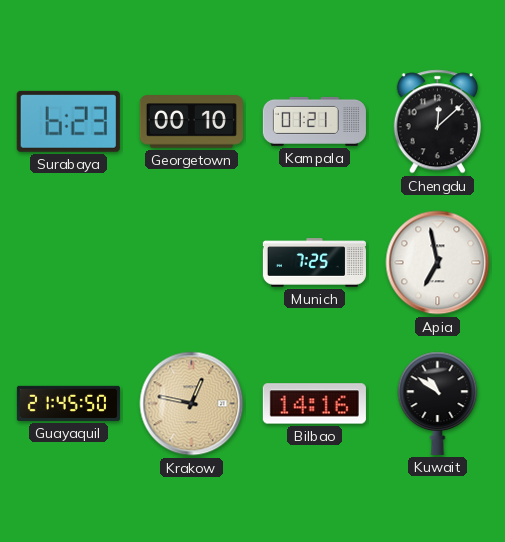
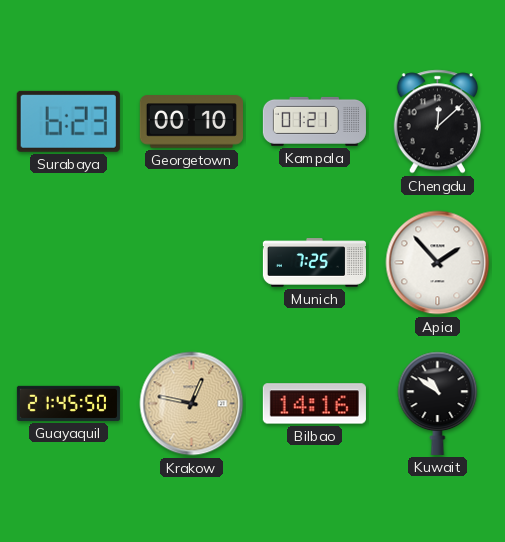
Apia: 6:58 -> 1:53 (438, 263)
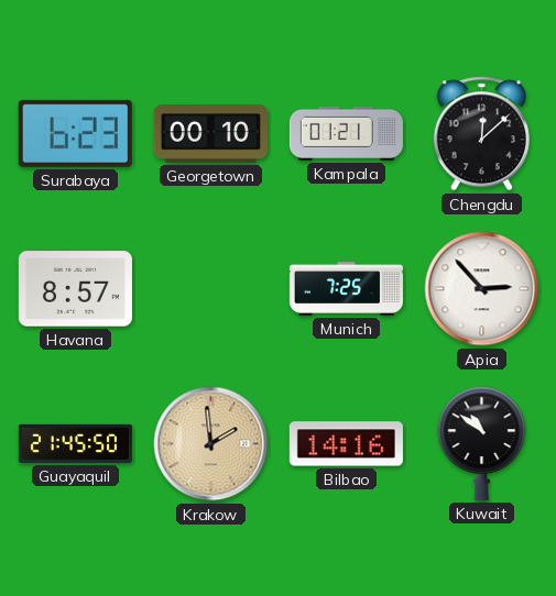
Havana: none -> 8:57 (75, 289)
Apia: 1:53 -> 2:53 (482, 289)
Krakow: 12:47 -> 1:59 (211, 444)
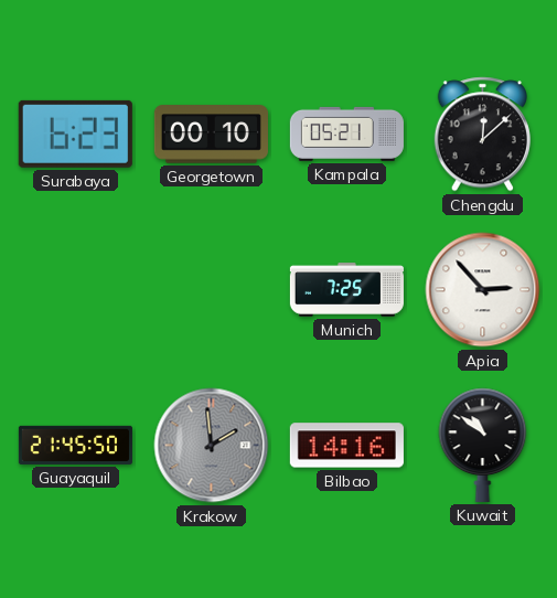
Kampala: 01:21 -> 05:21 (346, 134)
Havana: 8:57 -> none (75, 289)
Krakow dial: champagne -> grey (212, 446)
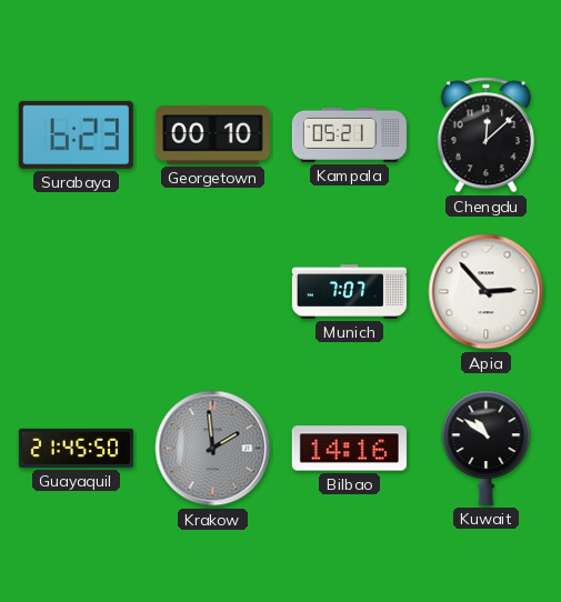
Munich: 7:25 -> 7:07 (349, 292)
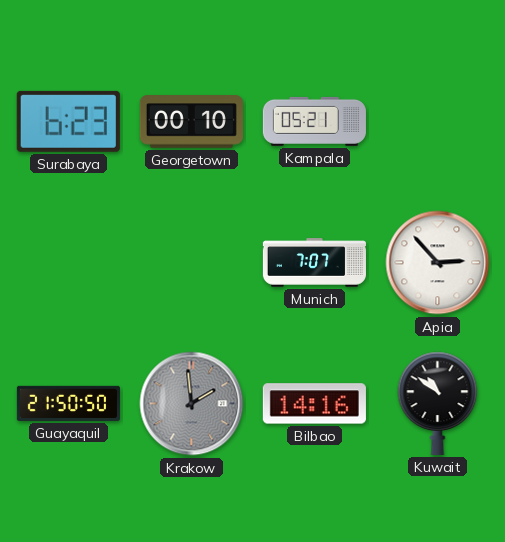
Chengdu: 12:08 -> none (485, 136)
Guayaquil: 21:45 -> 21:50 (68, 403)
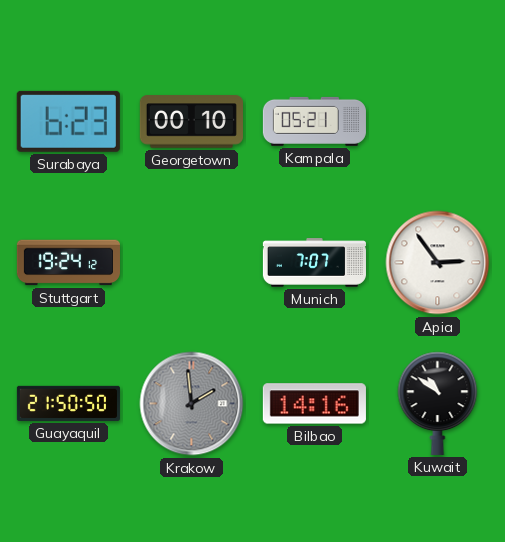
Stuttgart: none -> 19:24 (68, 263)
Apia: 2:53 -> 2:54 (438, 263)
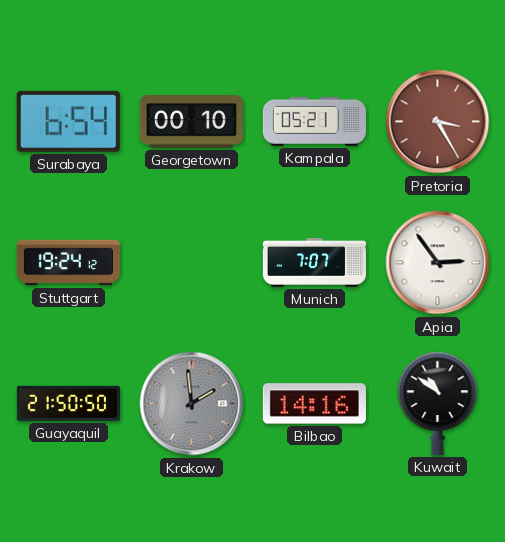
Surabaya: 6:23 -> 6:54 (68, 121)
Pretoria: none -> 3:25 (438, 122)
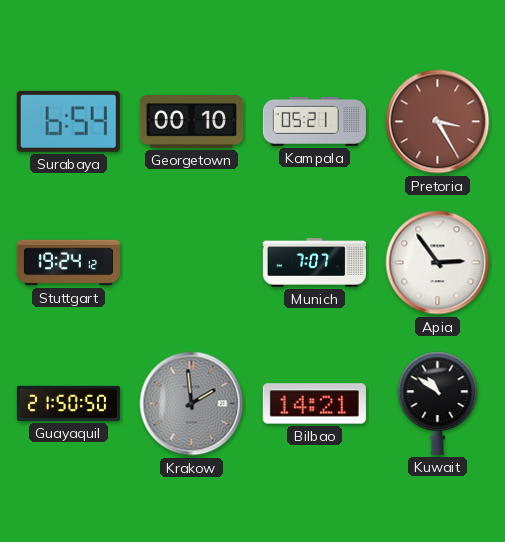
Bilbao: 14:16 -> 14:21 (314, 404)
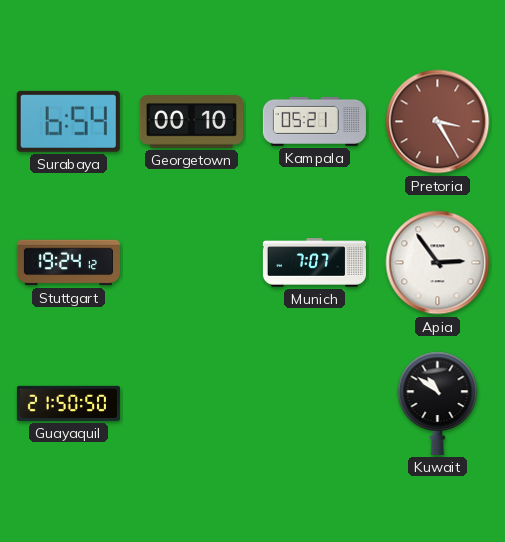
Krakow: 1:59 -> none (192, 404)
Bilbao: 14:21 -> none (314, 404)
